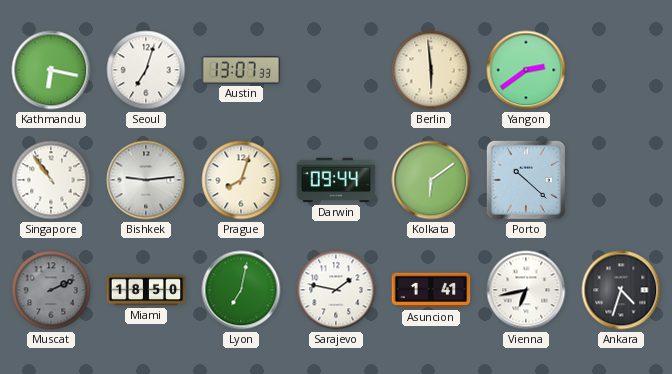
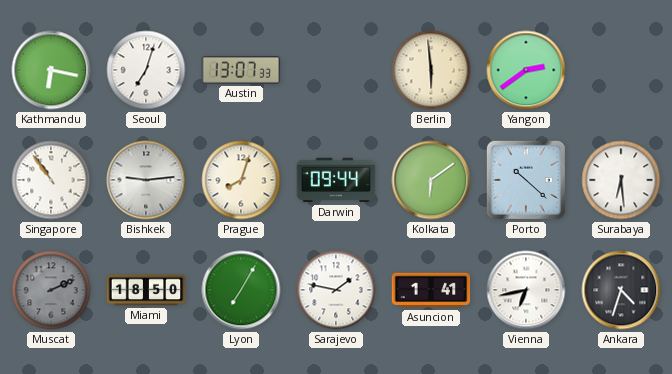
Surabaya: none -> 6:29 (621, 180)
Lyon: 7:02 -> 7:05 (241, 290)
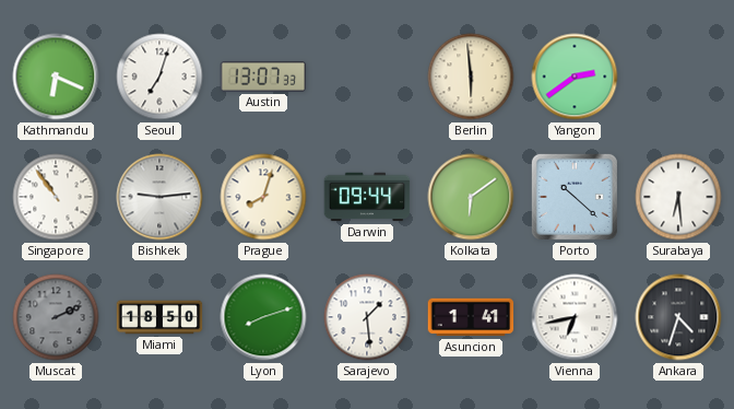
Kathmandu: 6:17 -> 6:19 (56, 77)
Lyon: 7:05 -> 8:12 (263, 317)
Sarajevo: 1:47 -> 1:29 (367, 317)
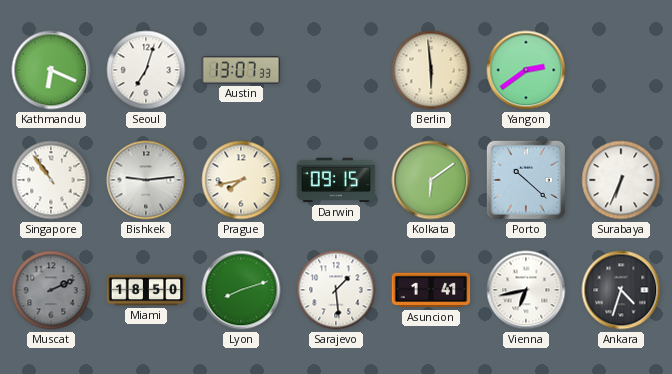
Prague: 8:03 -> 7:43 (241, 180)
Darwin: 09:44 -> 09:15 (336, 180)
Surabaya: 6:29 -> 6:34 (621, 180)
